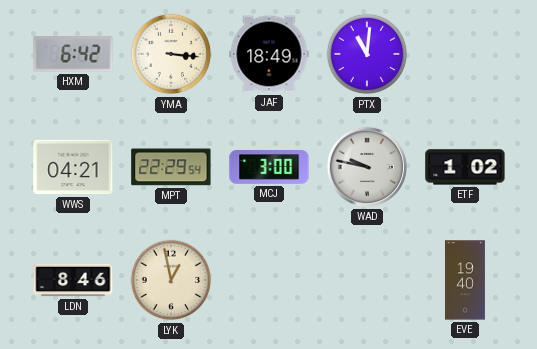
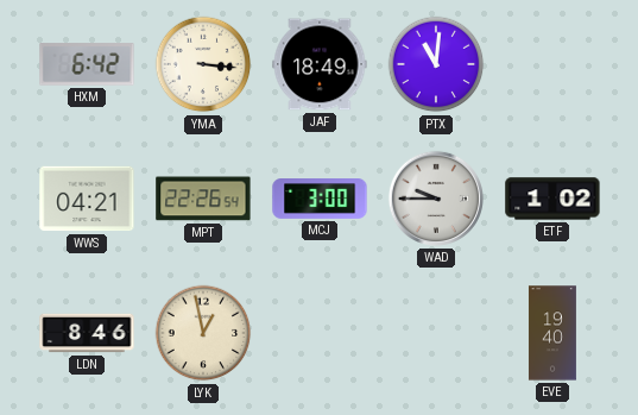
MPT: 22:29 -> 22:26 (203, 199)
WAD: 9:47 -> 9:45 (436, 199)
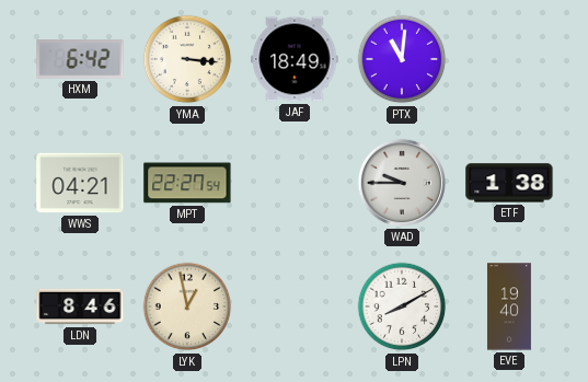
MPT: 22:26 -> 22:27 (187, 183)
MCJ: 3:00 -> none (320, 200)
ETF: 1:02 -> 1:38 (509, 183)
LPN: none -> 8:10 (402, 306)
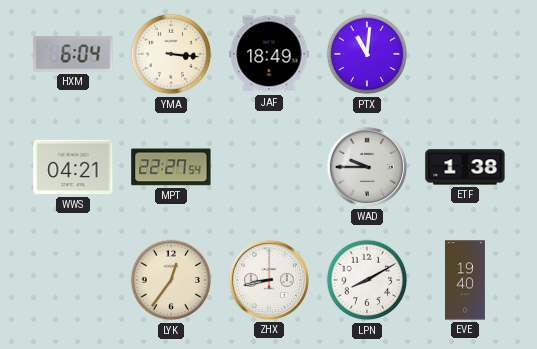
HXM: 6:42 -> 6:04 (73, 54)
LDN: 8:46 -> none (80, 306)
LYK: 12:58 -> 12:36 (171, 280)
ZHX: none -> 8:43 (269, 280)
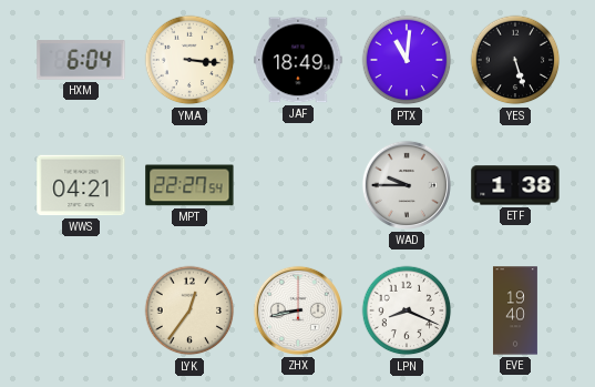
YES: none -> 5:27 (515, 60)
LPN: 8:10 -> 8:19 (407, 310)
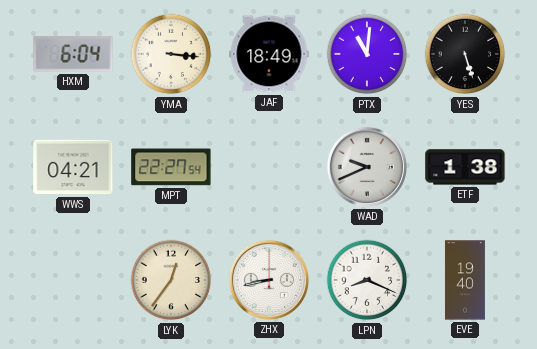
WAD: 9:45 -> 9:41 (367, 167)
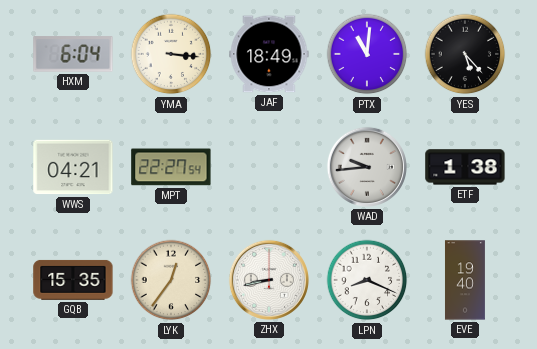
YES: 5:27 -> 5:23 (465, 54)
WAD: 9:41 -> 9:44 (367, 167)
GQB: none -> 15:35 (73, 280)
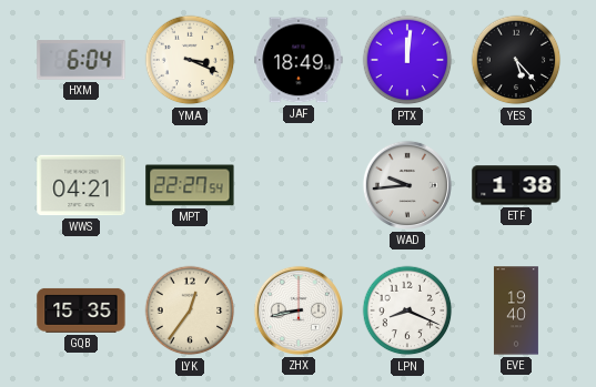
YMA: 3:16 -> 3:19 (190, 60)
PTX: 11:01 -> 12:01 (407, 60)
